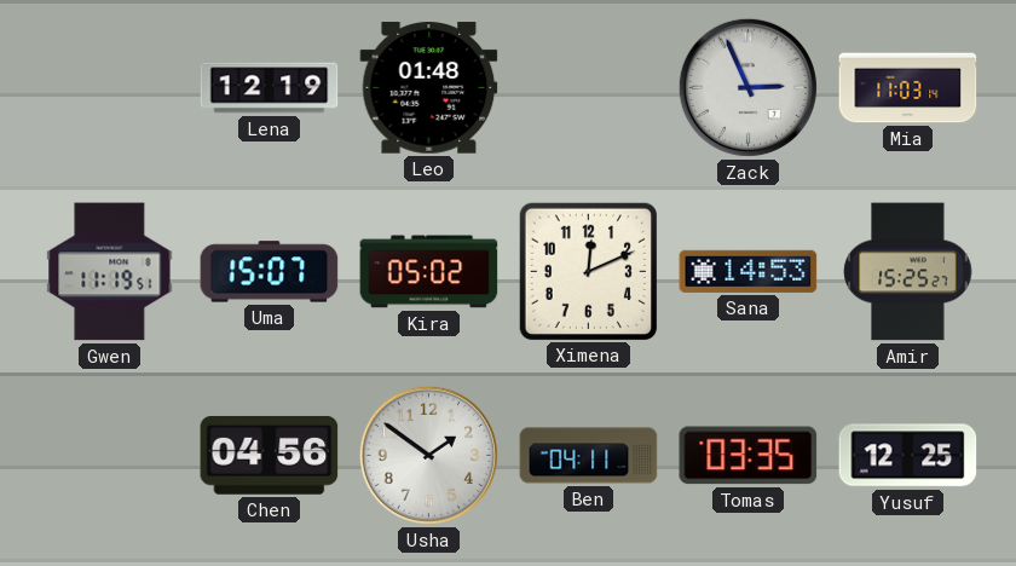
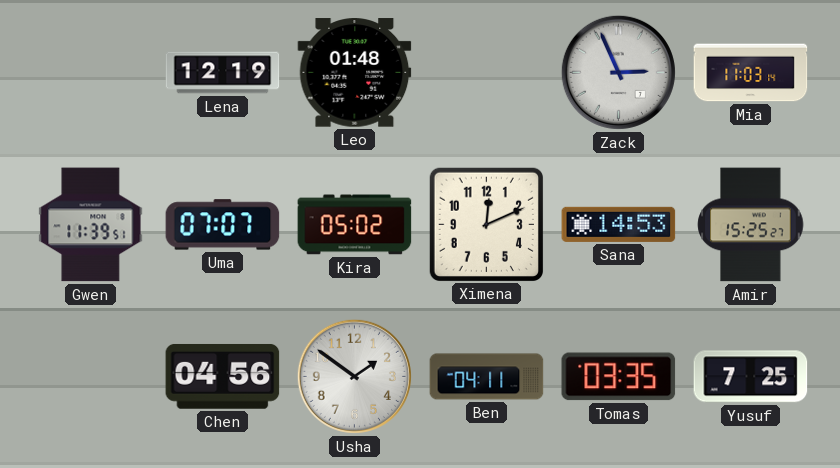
Gwen: 11:19 -> 11:39 (91, 225)
Uma: 15:07 -> 07:07 (223, 225)
Yusuf: 12:25 -> 7:25 (751, 377)
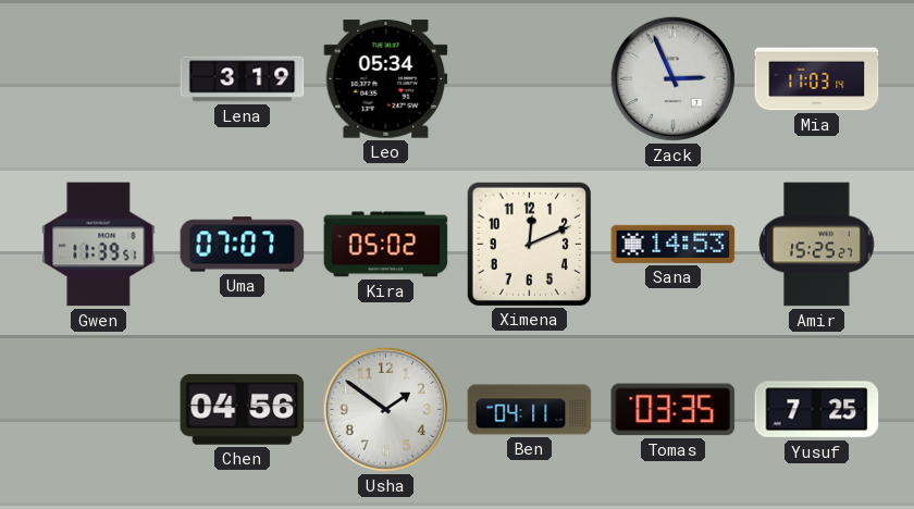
Lena: 12:19 -> 3:19 (243, 79)
Leo: 01:48 -> 05:34 (386, 79)
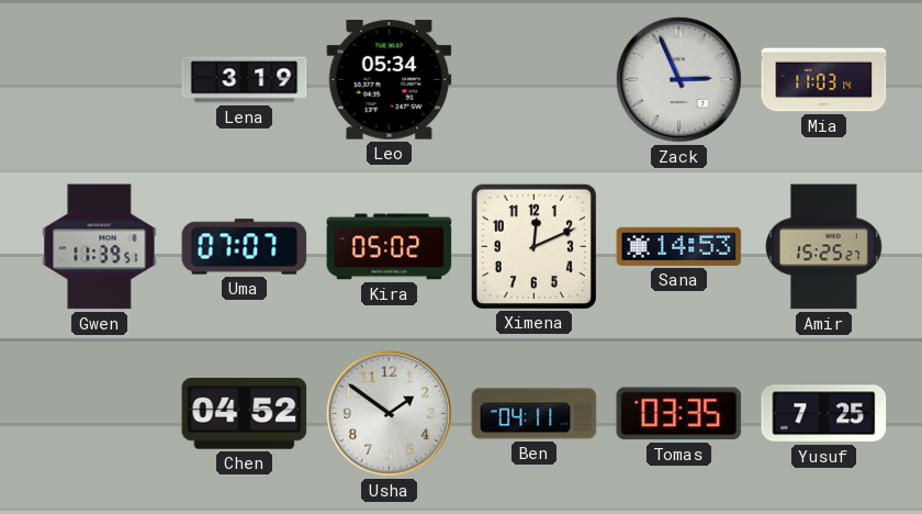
Chen: 04:56 -> 04:52 (245, 414)
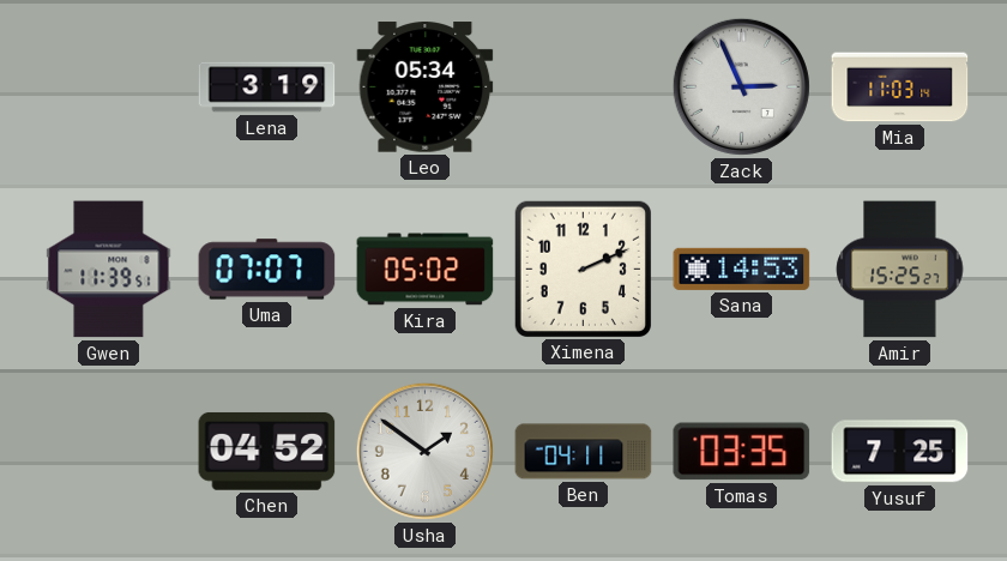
Ximena: 12:11 -> 2:11 (583, 269)
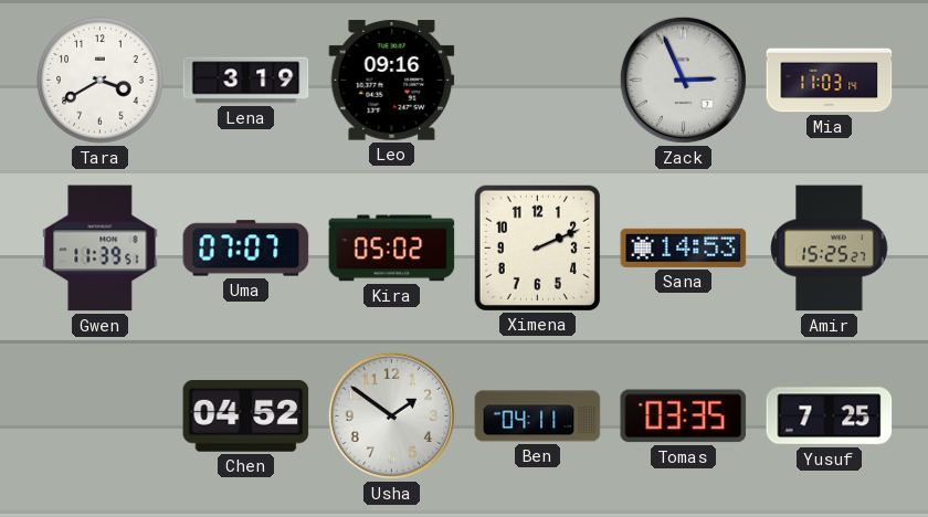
Tara: none -> 3:40 (101, 81)
Leo: 05:34 -> 09:16 (392, 81)
